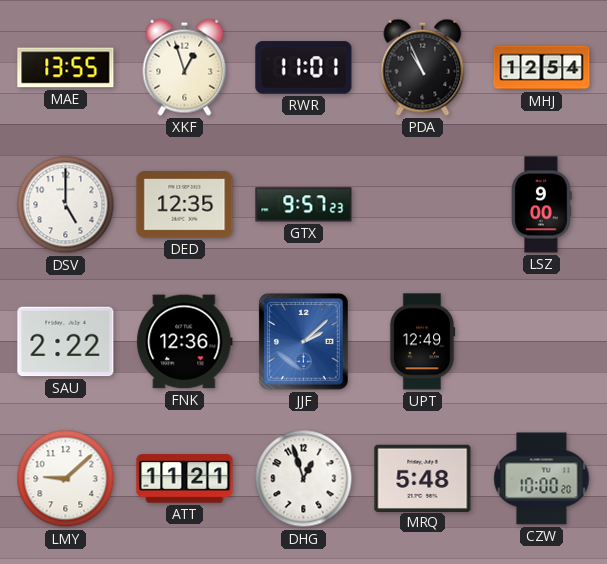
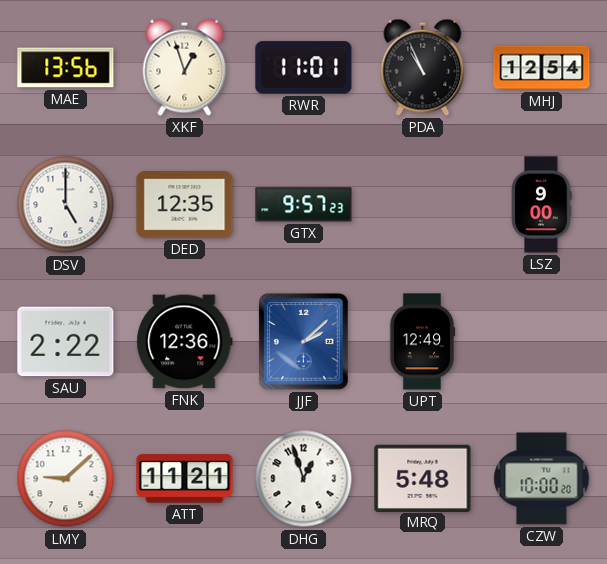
MAE: 13:55 -> 13:56 (66, 68)
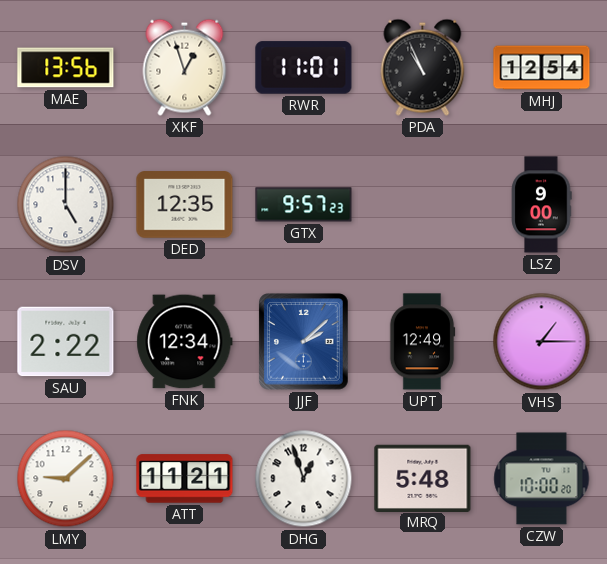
FNK: 12:36 -> 12:34 (185, 342)
VHS: none -> 1:15 (542, 342)
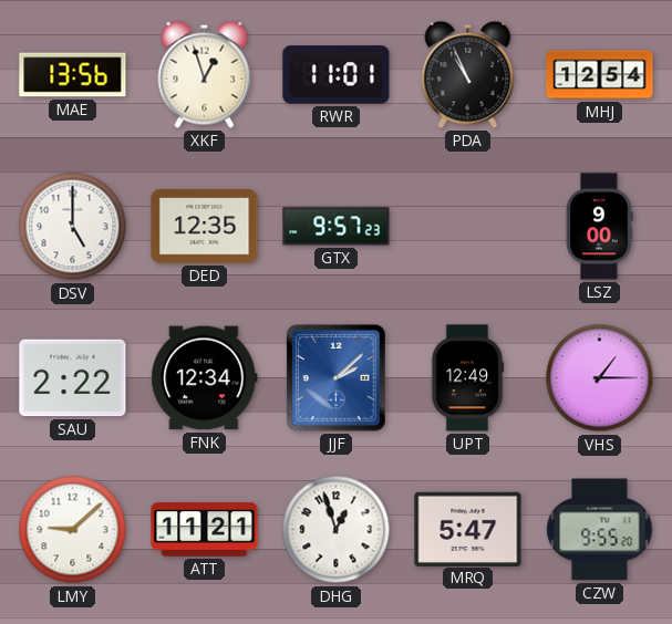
MRQ: 5:48 -> 5:47 (468, 529)
CZW: 10:00 -> 9:55 (600, 530)
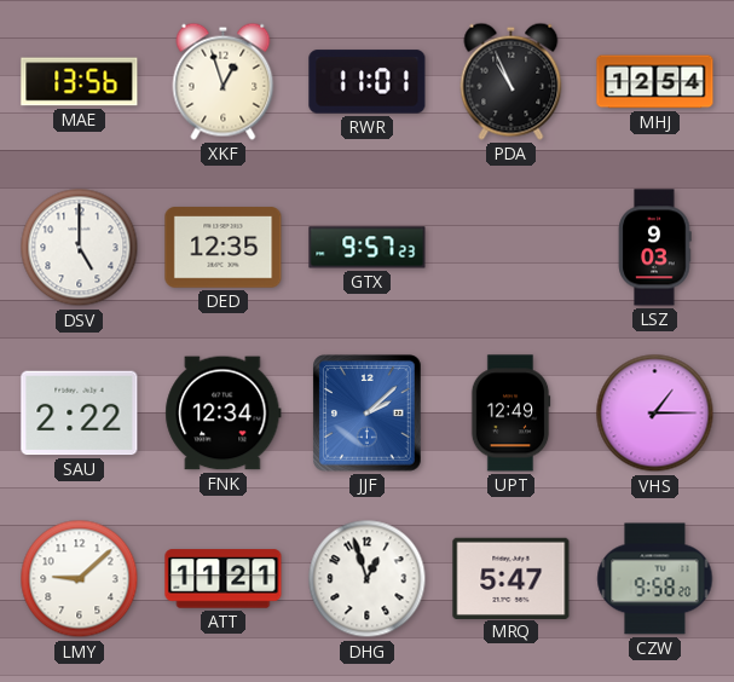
LSZ: 9:00 -> 9:03 (655, 248)
CZW: 9:55 -> 9:58 (655, 579)
